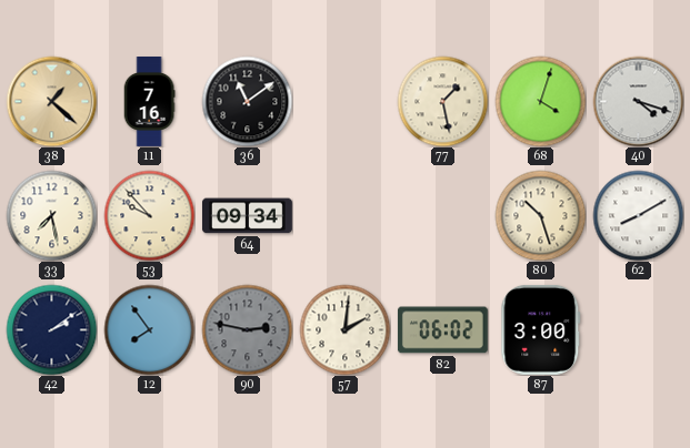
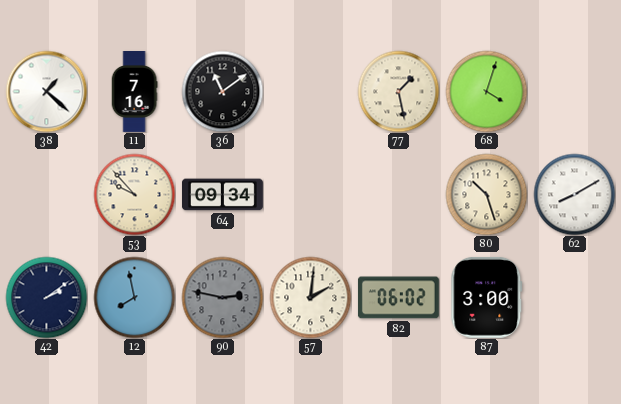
38 dial: champagne -> white (46, 91)
40: 4:18 -> none (638, 101)
33: 7:28 -> none (51, 215)
12: 7:54 -> 7:58 (134, 297)
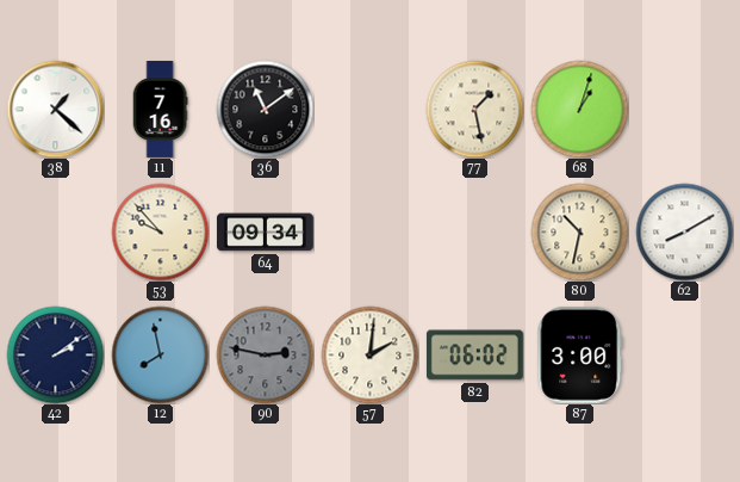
68: 4:03 -> 1:03 (579, 109)
80: 10:27 -> 10:32 (579, 231)
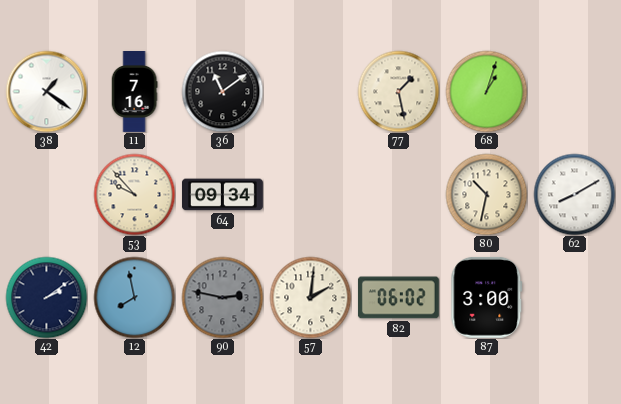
38: 1:22 -> 1:21 (46, 91)
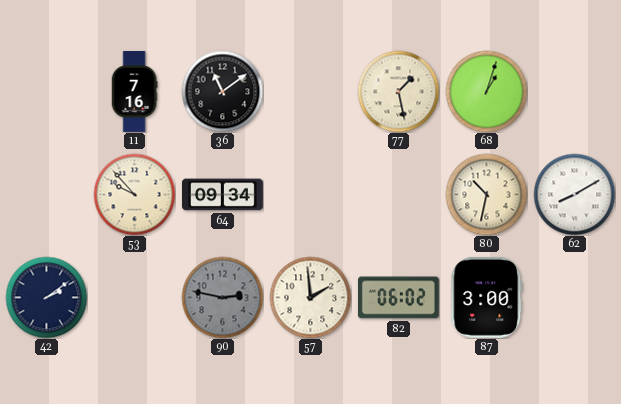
38: 1:21 -> none (46, 91)
12: 7:58 -> none (134, 297)
57: 2:01 -> 1:59 (310, 297)
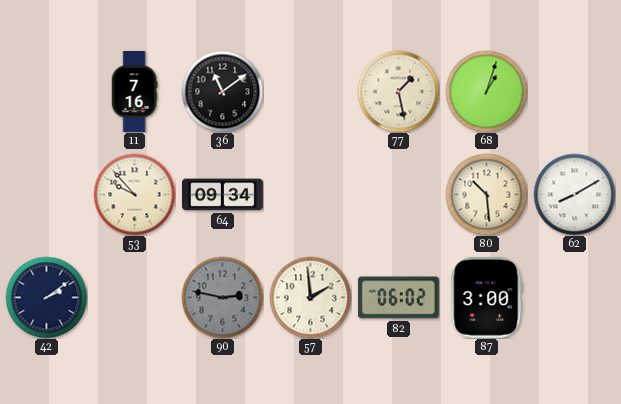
80: 10:32 -> 10:29 (486, 194)
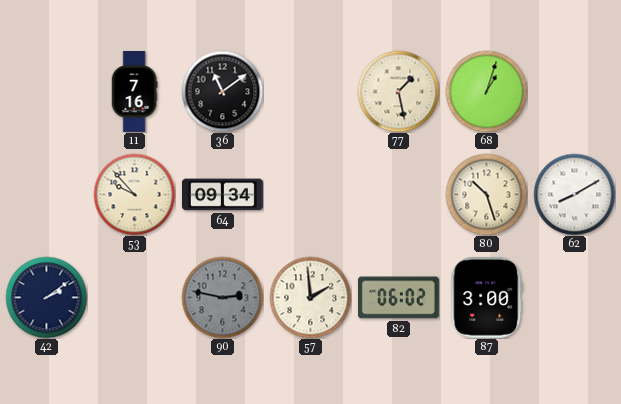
80: 10:29 -> 10:27 (486, 194)
